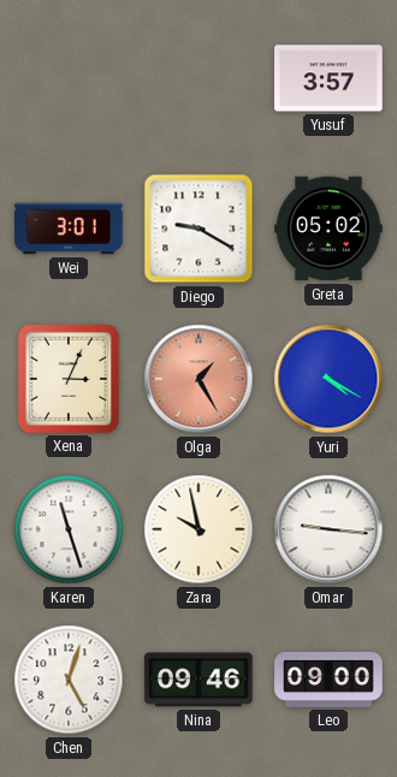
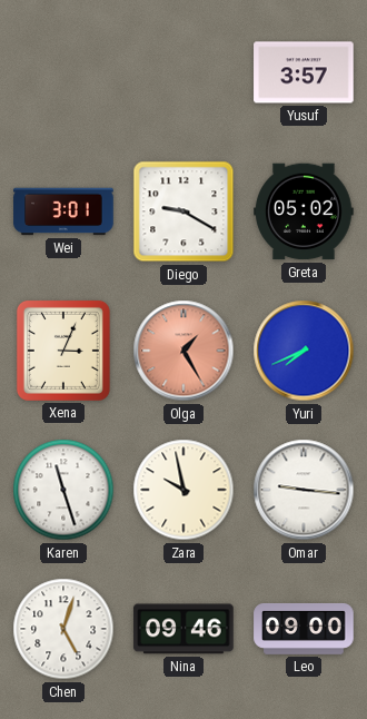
Yuri: 4:20 -> 7:41 (304, 351)
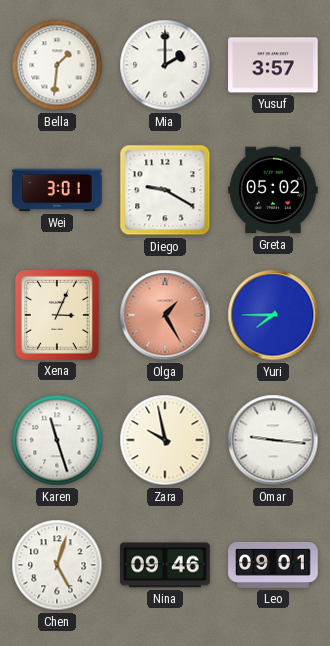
Bella: none -> 1:31 (57, 65)
Mia: none -> 2:00 (165, 65)
Yuri: 7:41 -> 7:45 (273, 315)
Leo: 09:00 -> 09:01 (273, 565)
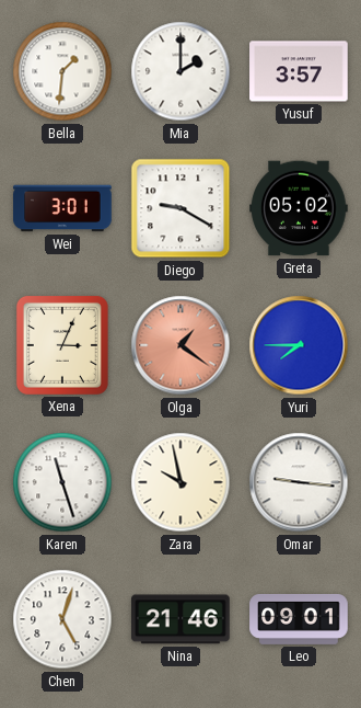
Olga: 1:25 -> 1:21 (180, 345)
Nina: 09:46 -> 21:46 (180, 619)
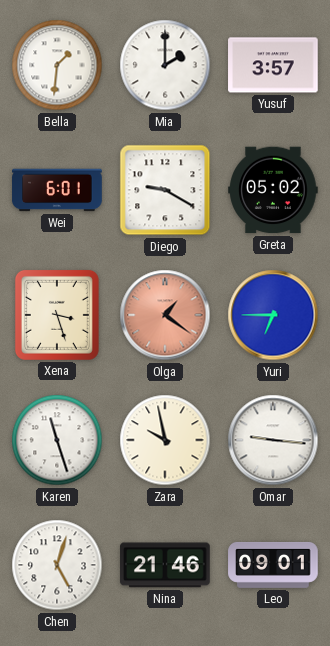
Wei: 3:01 -> 6:01 (57, 190)
Xena: 3:04 -> 3:27 (57, 315)
Yuri: 7:45 -> 6:45 (273, 315)
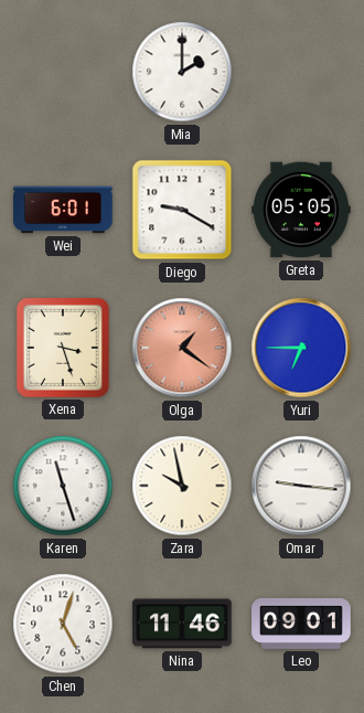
Bella: 1:31 -> none (57, 65)
Yusuf: 3:57 -> none (273, 65)
Greta: 05:02 -> 05:05 (301, 210)
Nina: 21:46 -> 11:46 (182, 624)
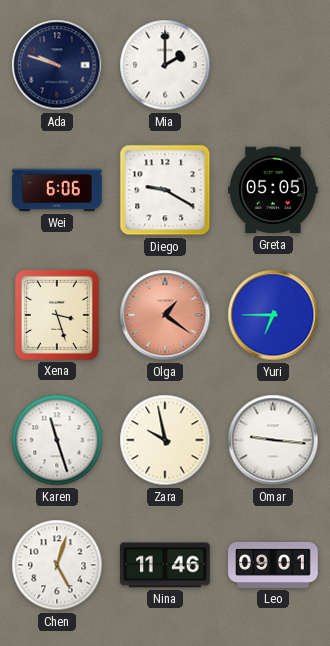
Ada: none -> 9:48 (57, 65)
Wei: 6:01 -> 6:06 (57, 190)
